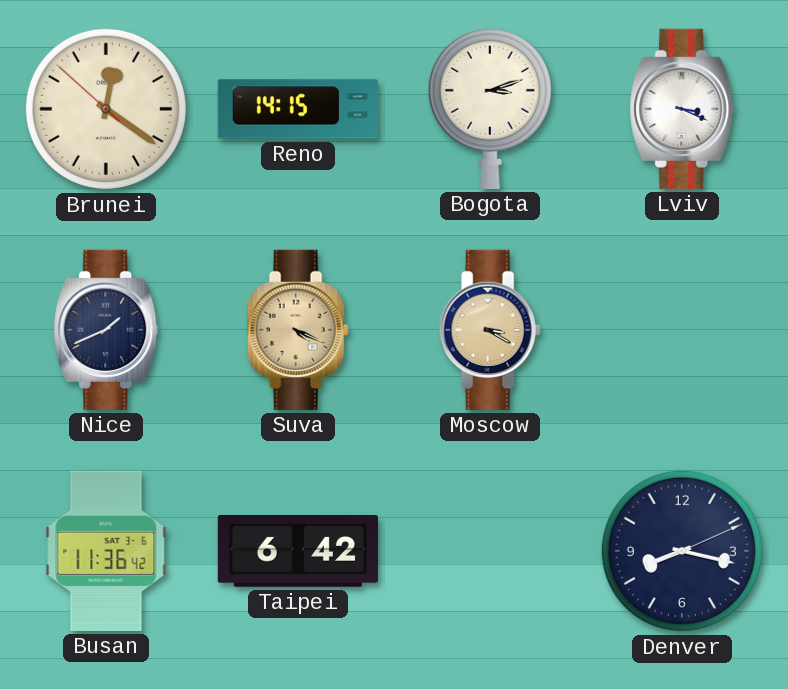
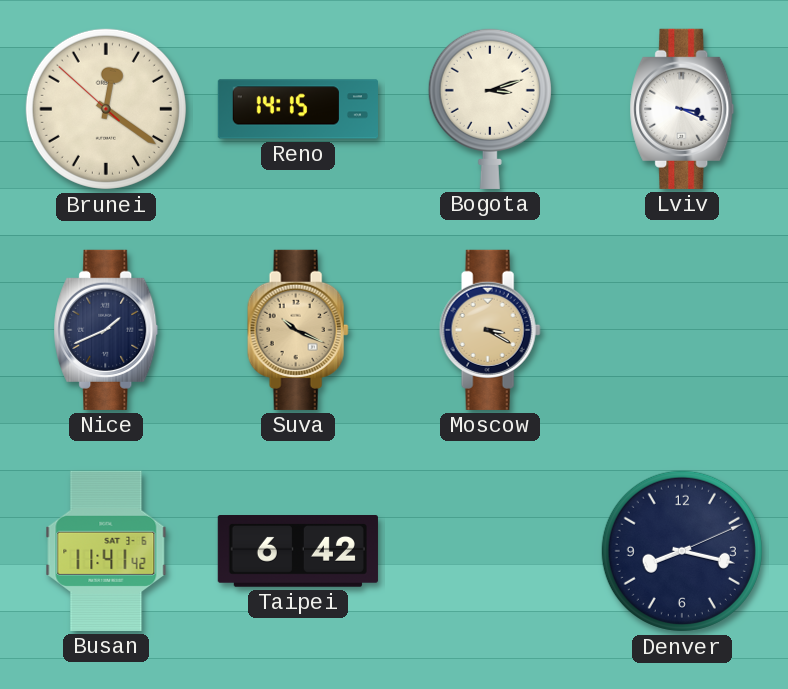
Suva: 4:19 -> 10:19 (298, 330)
Busan: 11:36 -> 11:41 (106, 551)
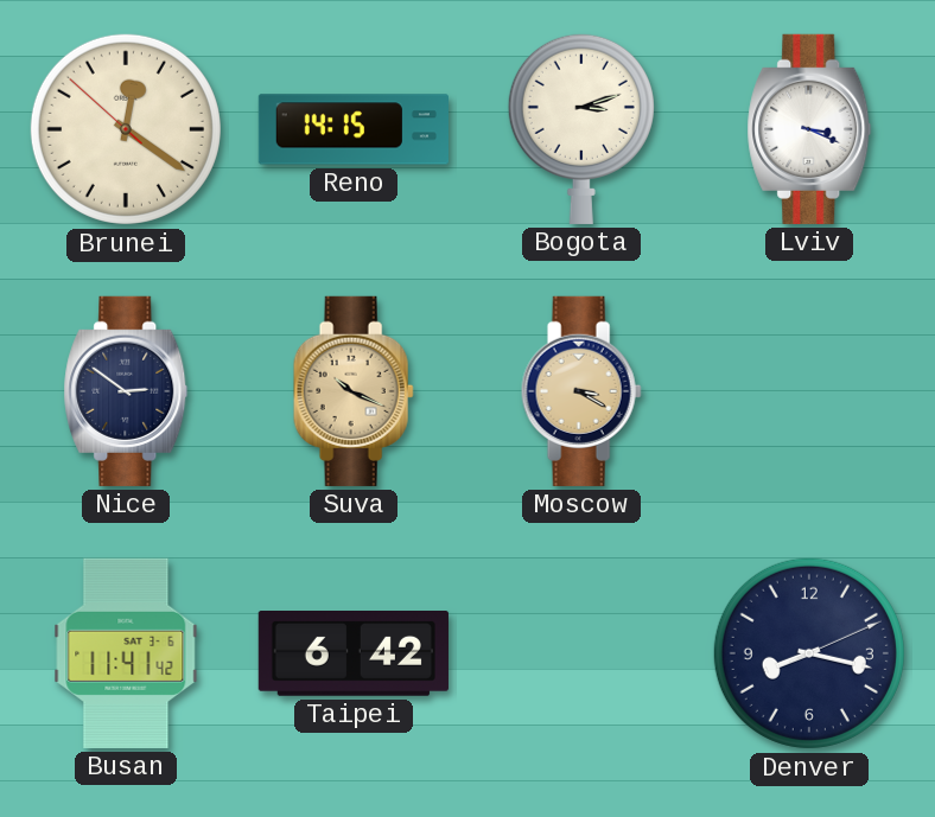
Nice: 1:41 -> 2:51 (126, 391)
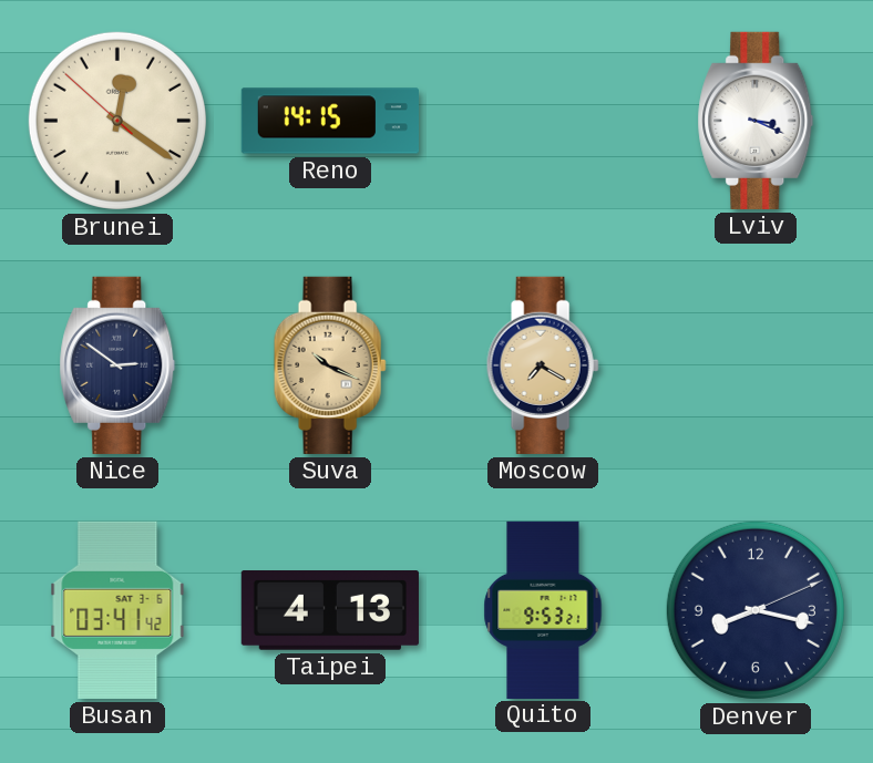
Bogota: 3:12 -> none (581, 128)
Moscow: 3:20 -> 7:20 (543, 365)
Busan: 11:41 -> 03:41 (117, 610)
Taipei: 6:42 -> 4:13 (330, 611)
Quito: none -> 9:53 (543, 609)
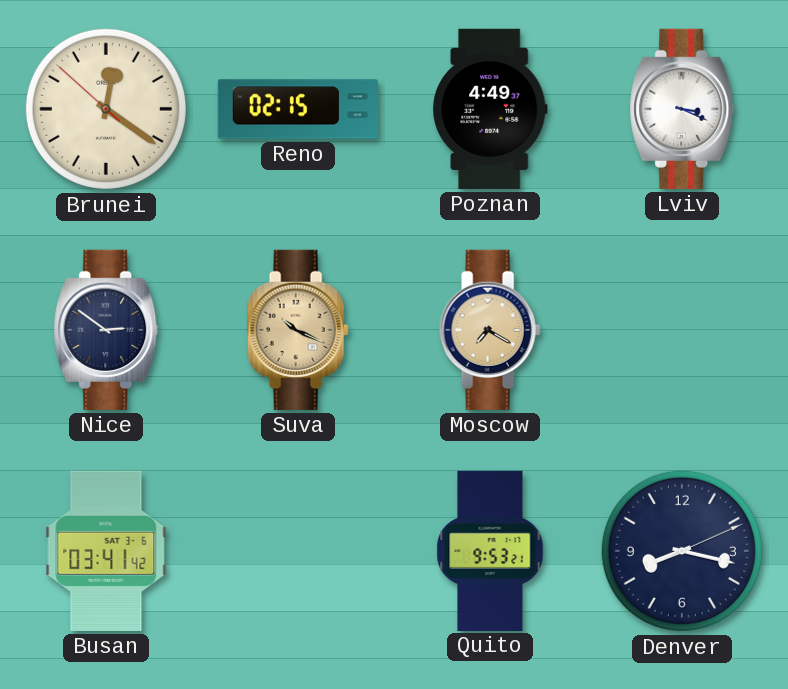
Reno: 14:15 -> 02:15 (297, 109)
Poznan: none -> 4:49 (490, 109)
Taipei: 4:13 -> none (330, 611)
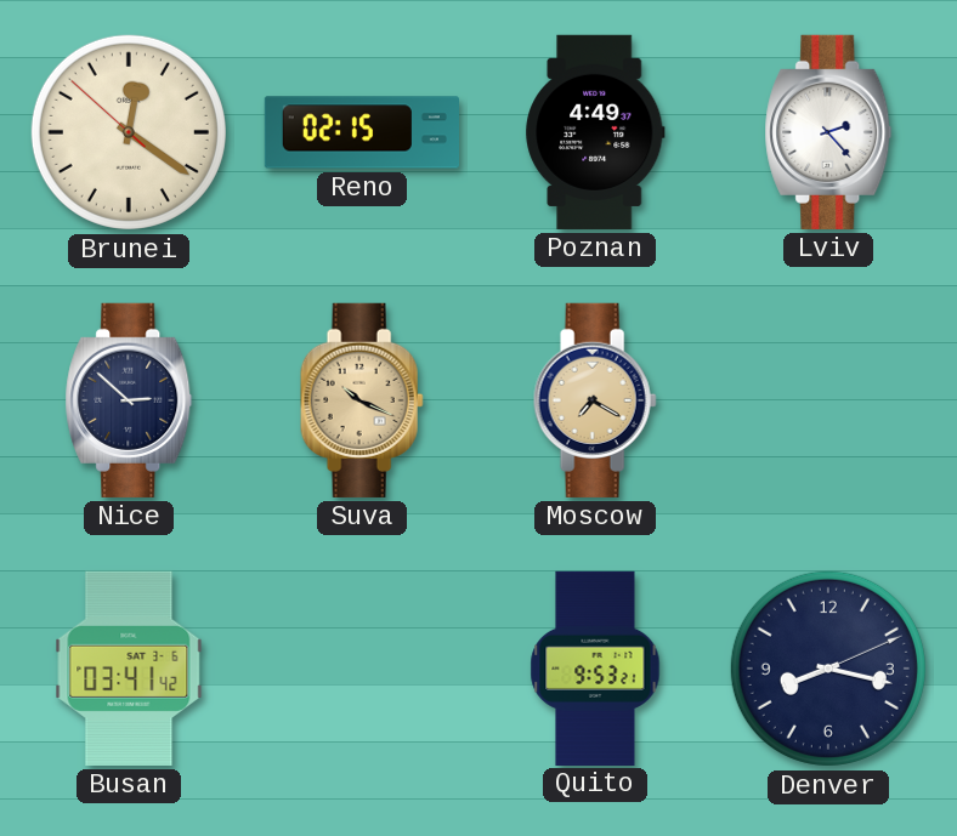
Lviv: 3:19 -> 2:23 (828, 132)
Nice: 2:51 -> 2:52 (129, 400)
